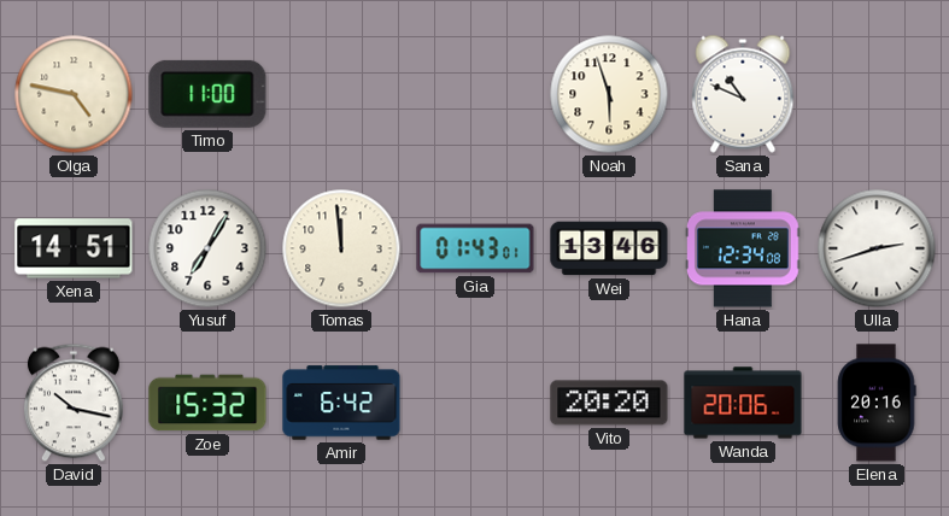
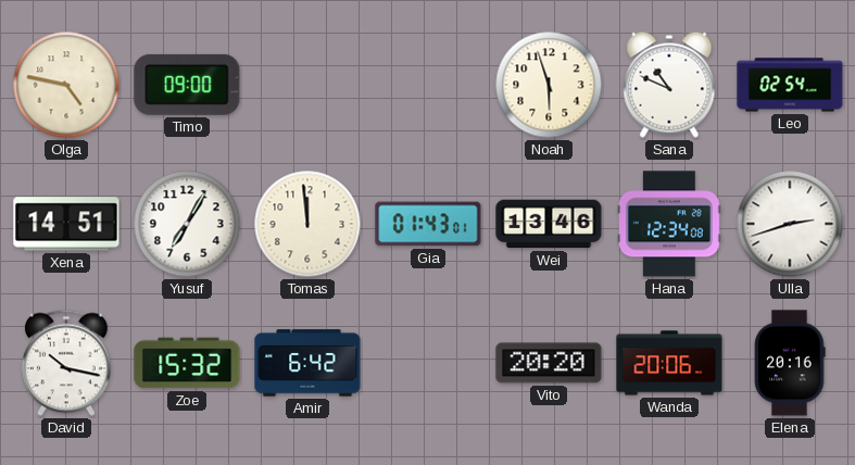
Timo: 11:00 -> 09:00 (187, 85)
Leo: none -> 02:54 (790, 85)
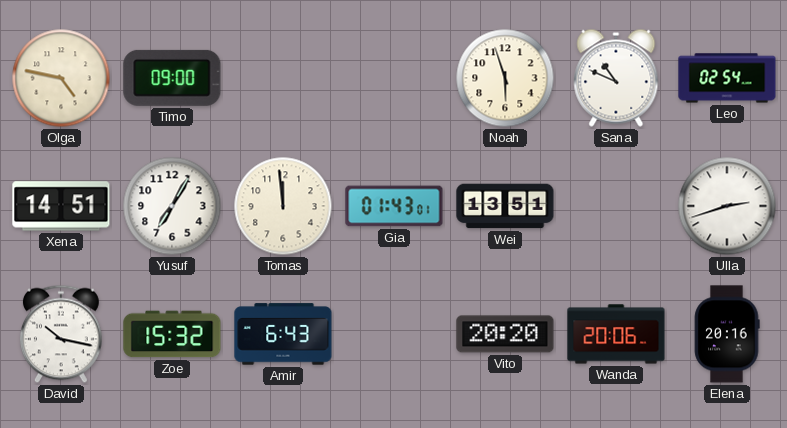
Wei: 13:46 -> 13:51 (505, 206)
Hana: 12:34 -> none (670, 224)
Amir: 6:42 -> 6:43 (283, 334)
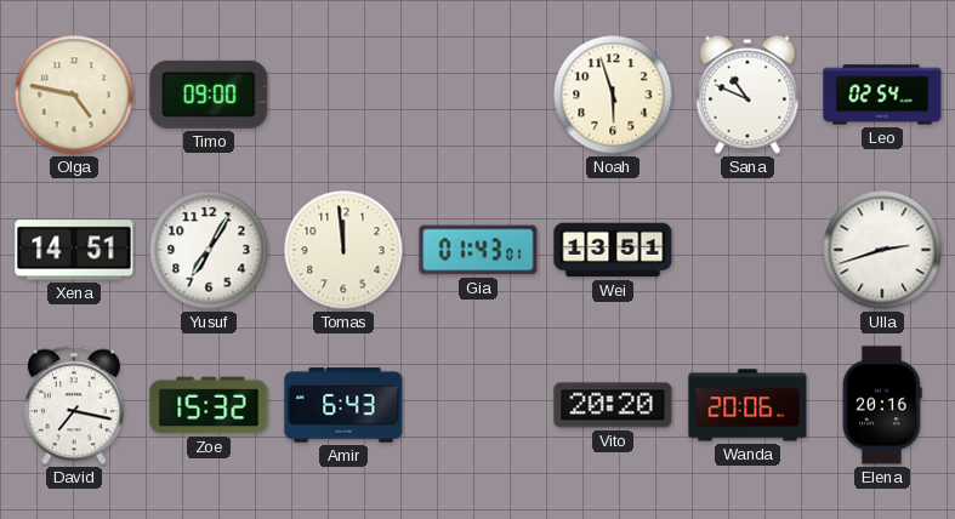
David: 10:17 -> 7:17 (74, 405)
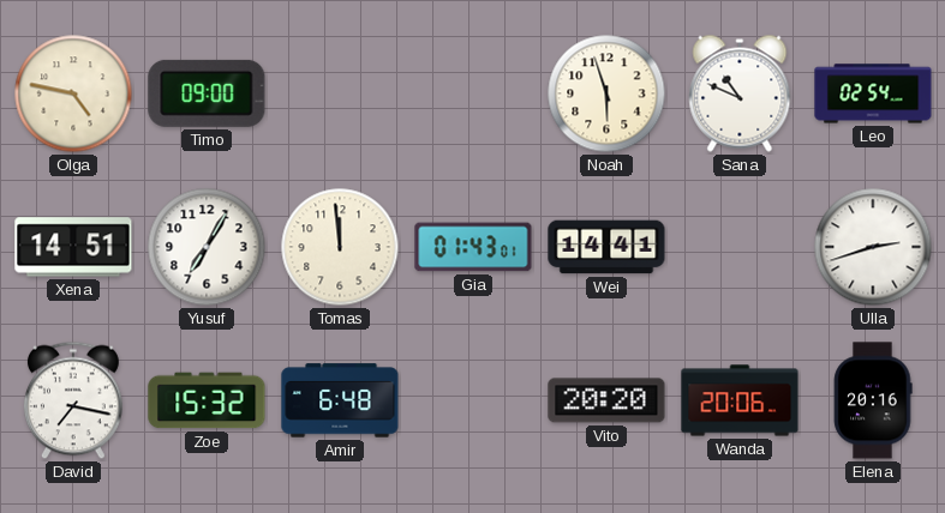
Wei: 13:51 -> 14:41 (606, 247)
Amir: 6:43 -> 6:48 (340, 400)
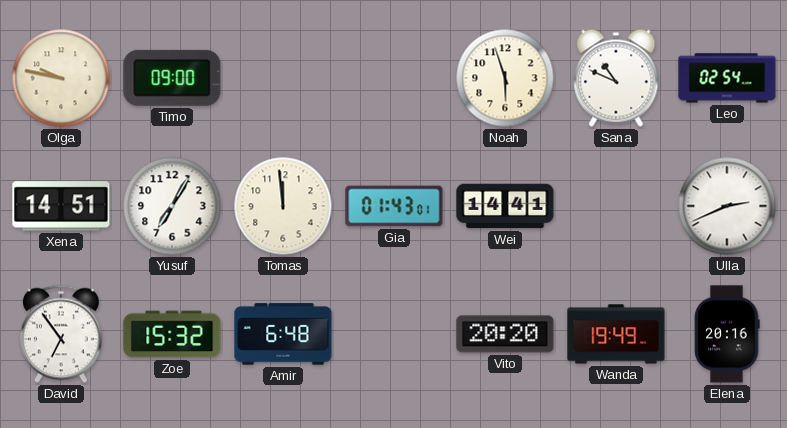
Olga: 4:47 -> 9:47 (61, 78)
Ulla: 2:42 -> 2:41 (727, 206)
David: 7:17 -> 6:54 (61, 334)
Wanda: 20:06 -> 19:49 (616, 334)
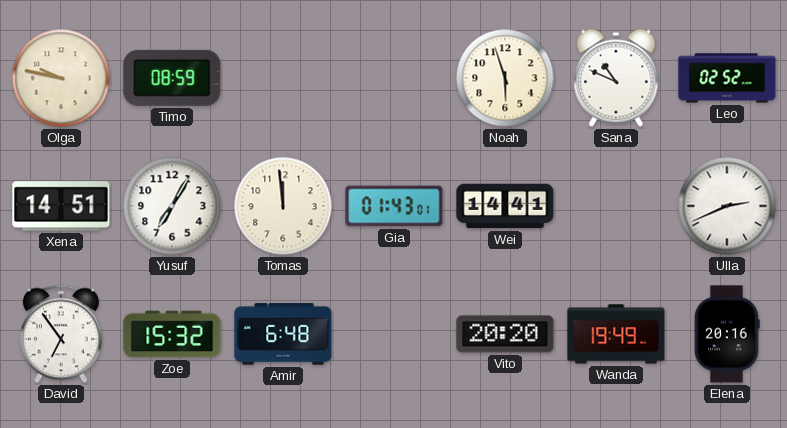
Timo: 09:00 -> 08:59 (172, 78)
Leo: 02:54 -> 02:52 (727, 78)
